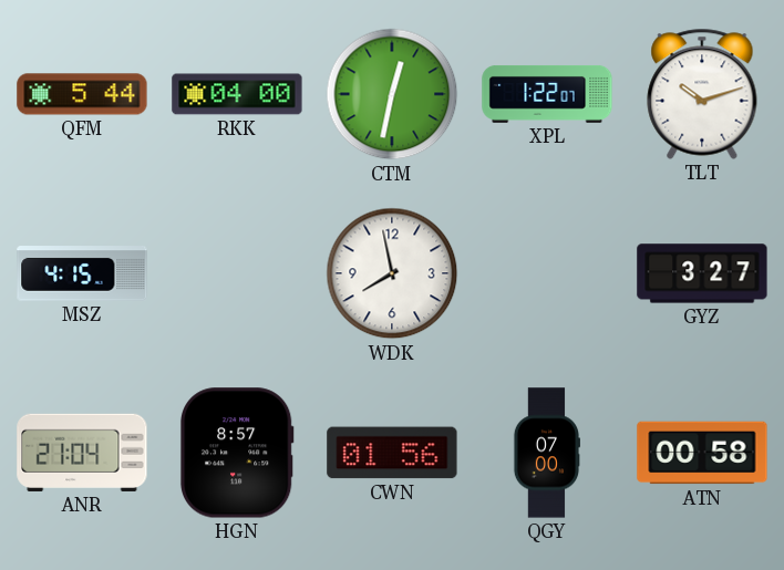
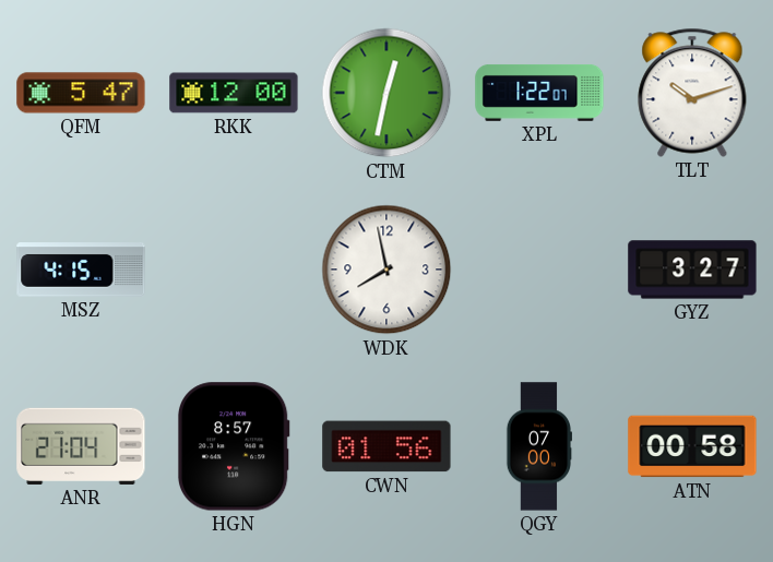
QFM: 5:44 -> 5:47 (81, 93)
RKK: 04:00 -> 12:00 (234, 93)
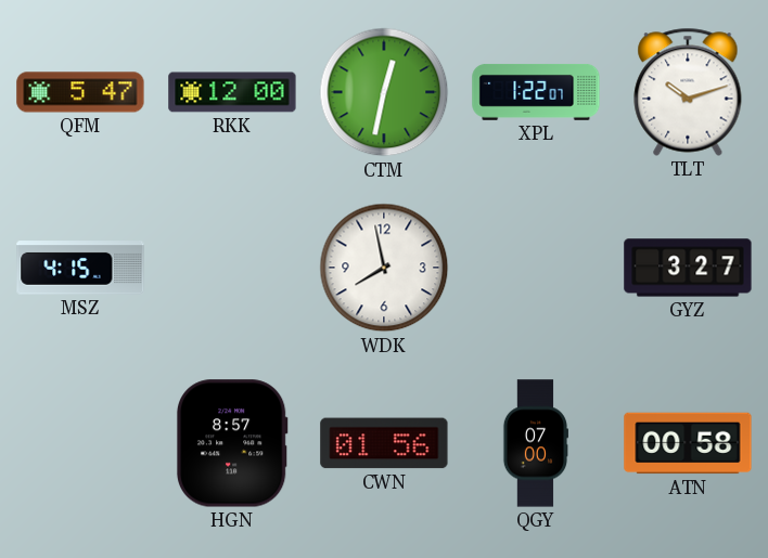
ANR: 21:04 -> none (81, 446)
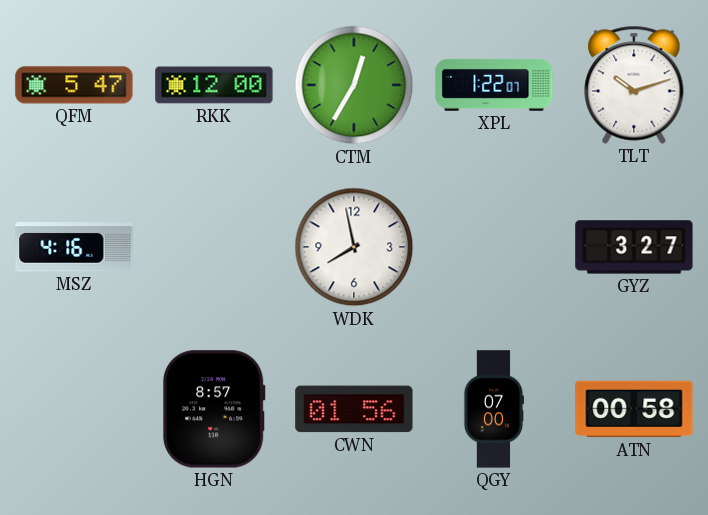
CTM: 12:32 -> 12:35 (354, 85)
MSZ: 4:15 -> 4:16 (74, 248)
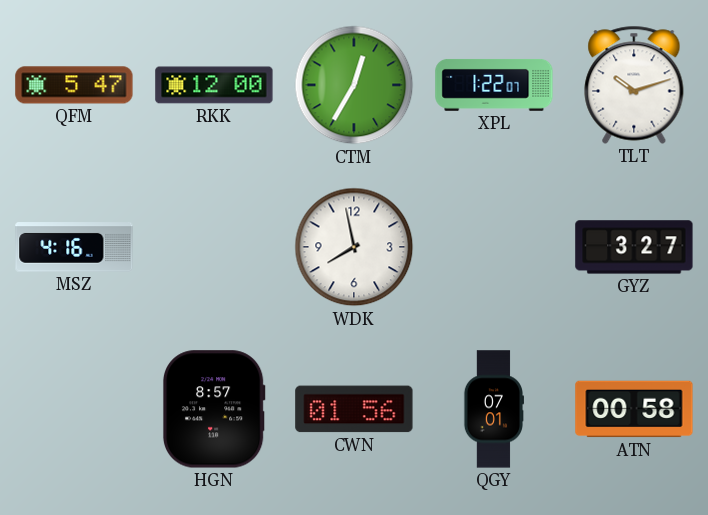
QGY: 07:00 -> 07:01 (493, 409)
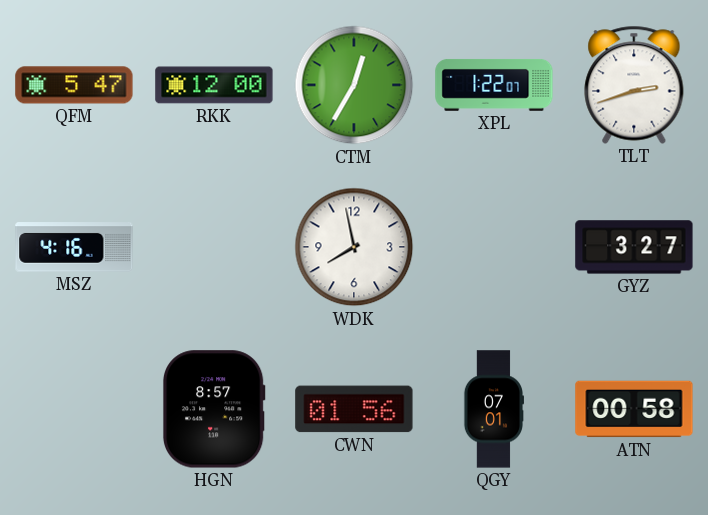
TLT: 10:12 -> 2:42 (634, 85)
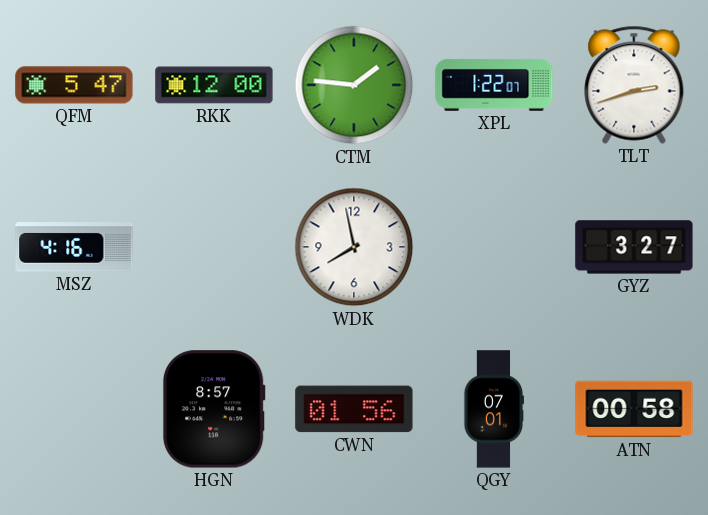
CTM: 12:35 -> 1:46 (354, 85)
